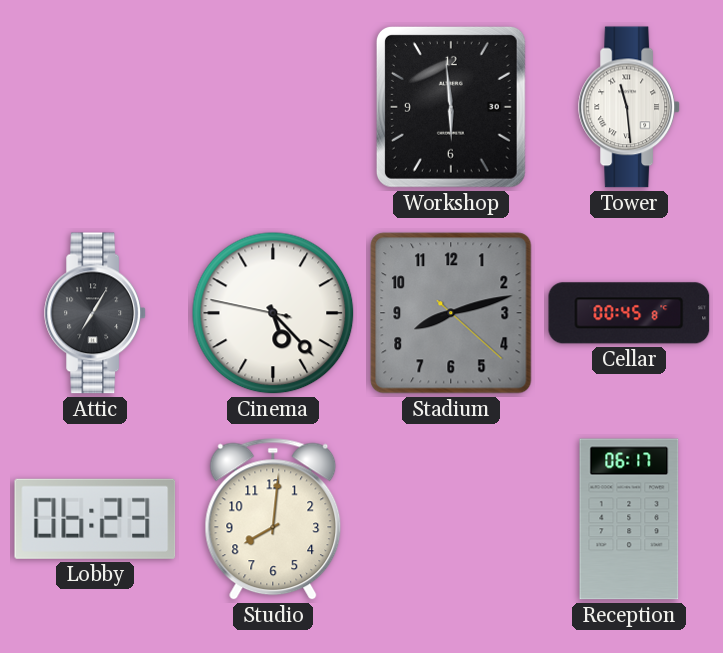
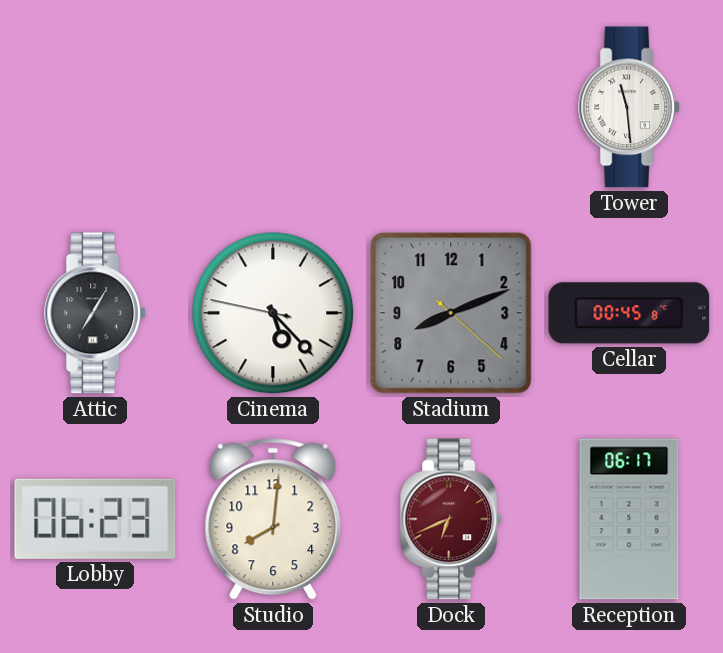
Workshop: 5:59 -> none (451, 107)
Stadium: 8:12 -> 8:11 (451, 313)
Dock: none -> 6:41 (452, 519)
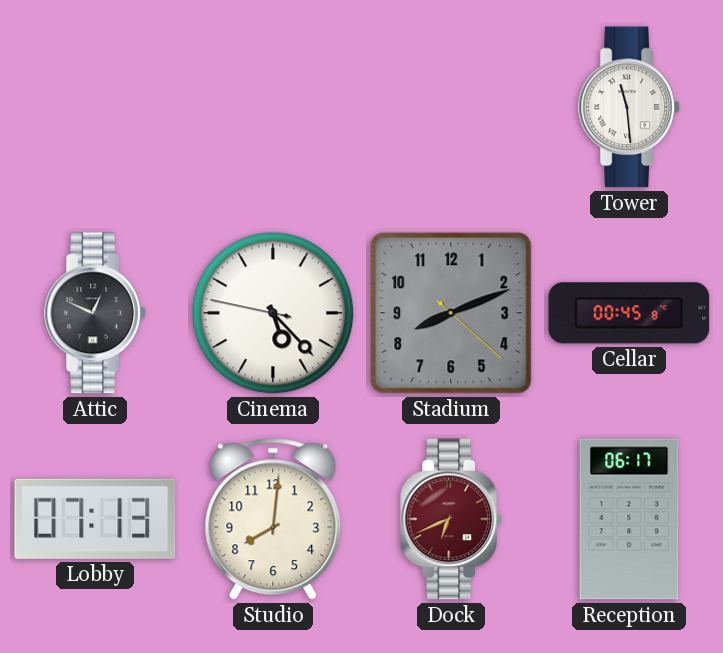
Attic: 7:05 -> 12:49 (96, 313)
Lobby: 06:23 -> 07:13 (95, 519)
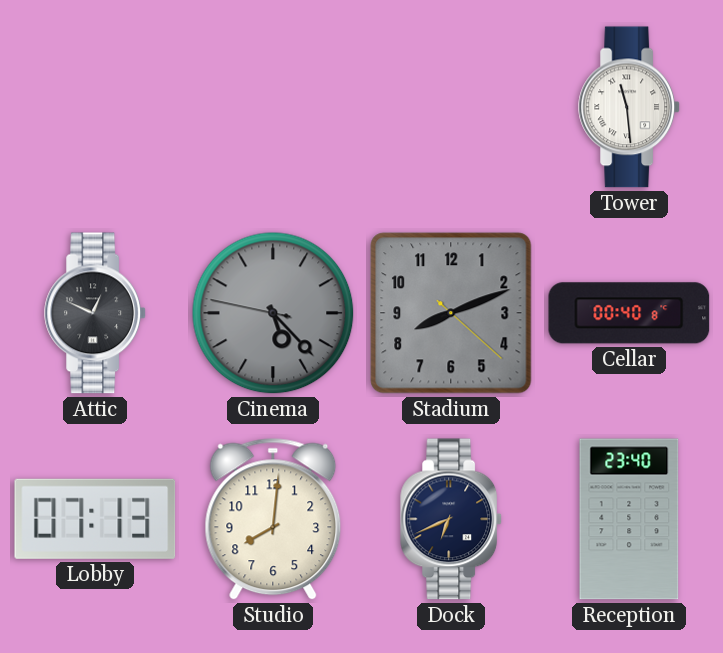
Cinema dial: white -> grey (273, 313)
Cellar: 00:45 -> 00:40 (629, 313)
Dock dial: burgundy -> navy (452, 519)
Reception: 06:17 -> 23:40 (629, 519)
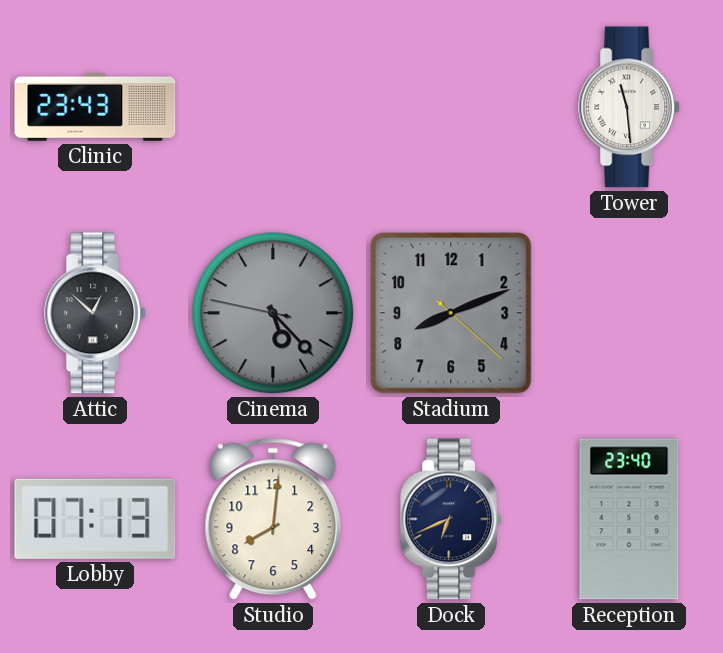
Clinic: none -> 23:43 (95, 107)
Attic: 12:49 -> 12:52 (96, 313)
Cellar: 00:40 -> none (629, 313)
